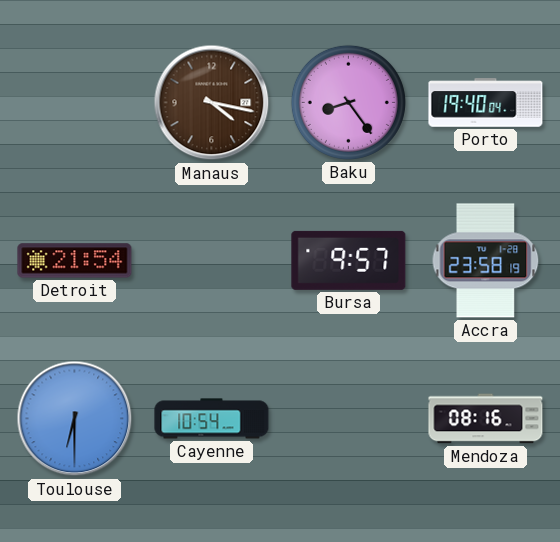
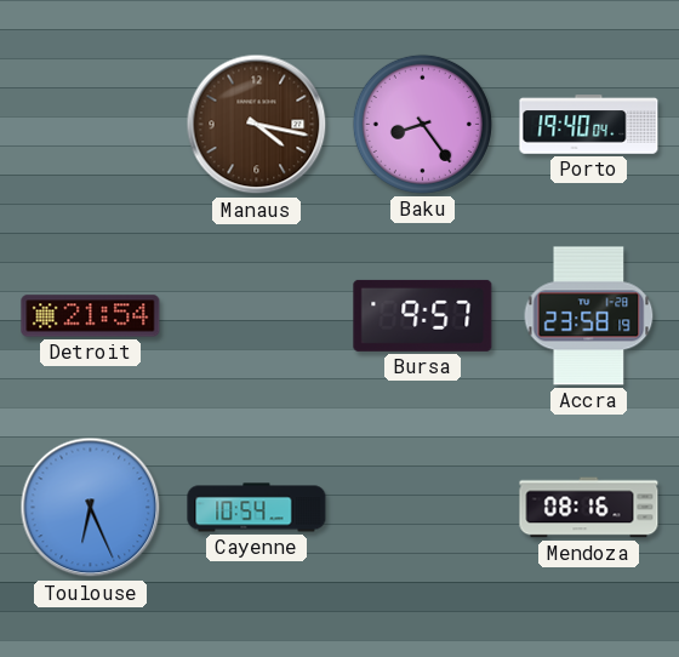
Toulouse: 6:30 -> 6:26 (91, 508)
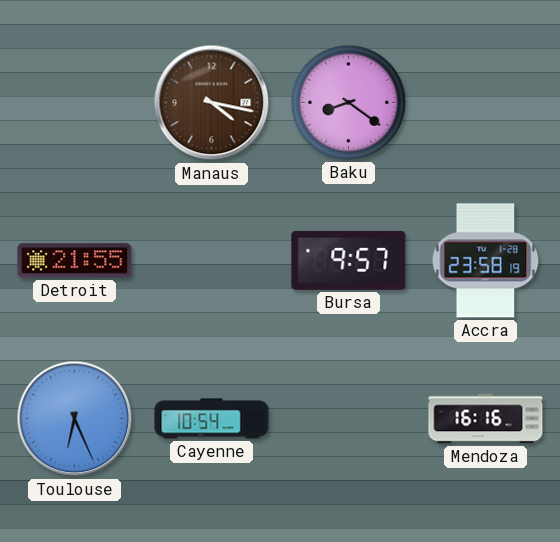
Baku: 8:24 -> 8:21 (348, 102)
Porto: 19:40 -> none (589, 125)
Detroit: 21:54 -> 21:55 (75, 261)
Mendoza: 08:16 -> 16:16 (486, 419)
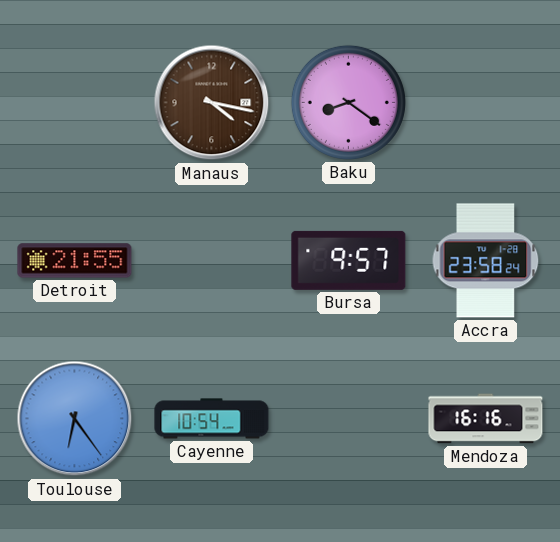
Accra: 23:58:19 -> 23:58:24 (486, 261)
Toulouse: 6:26 -> 6:24 (75, 419)
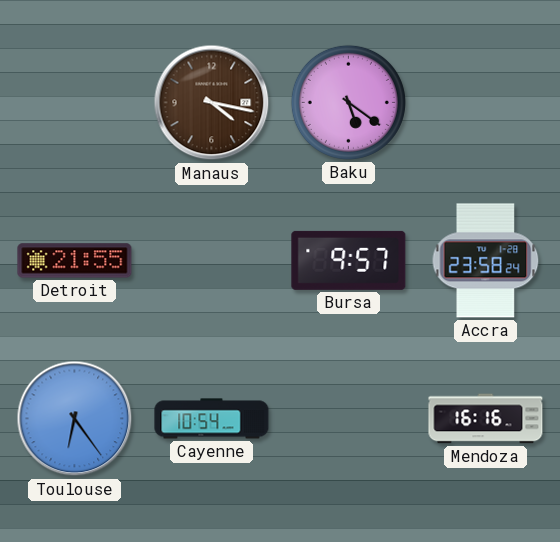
Baku: 8:21 -> 5:21 (348, 102)
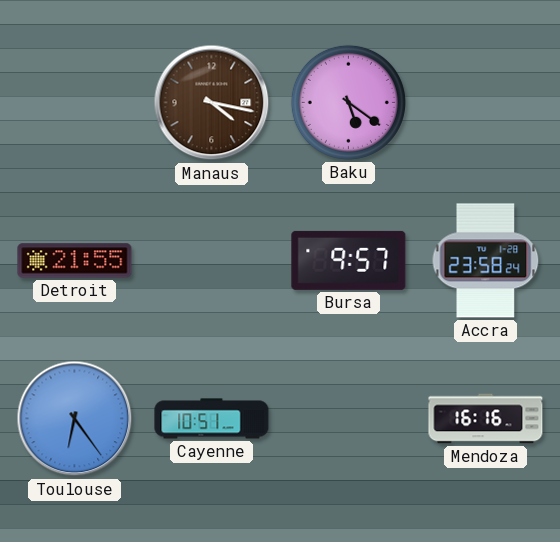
Cayenne: 10:54 -> 10:51 (212, 419)
